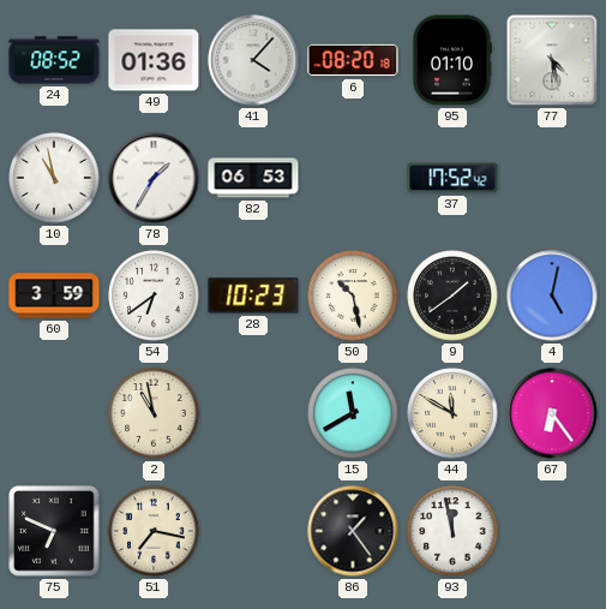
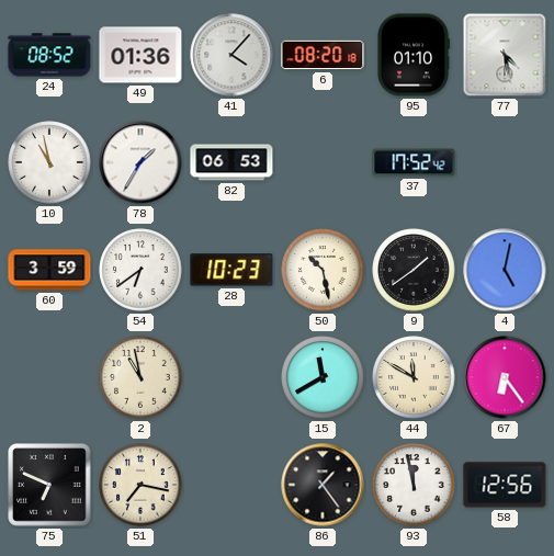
58: none -> 12:56 (505, 485)
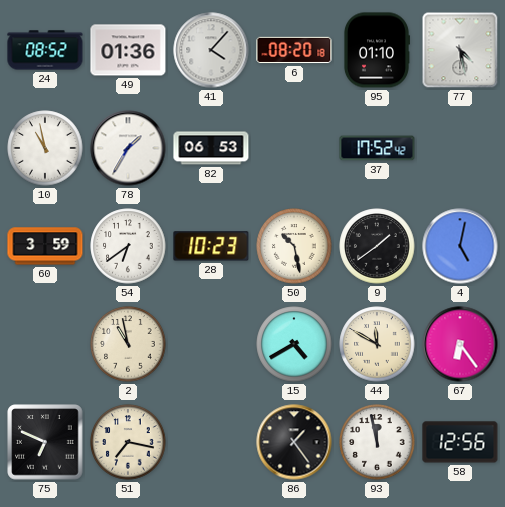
15: 11:40 -> 4:40 (294, 344)
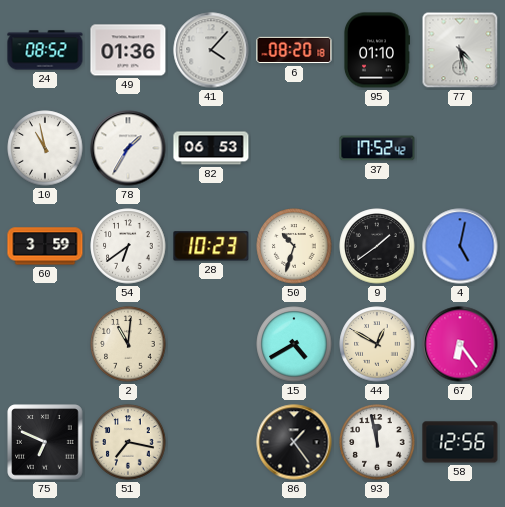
50: 10:28 -> 10:33 (294, 246)
2: 10:58 -> 11:01 (128, 344)
44: 11:50 -> 12:50 (377, 344)
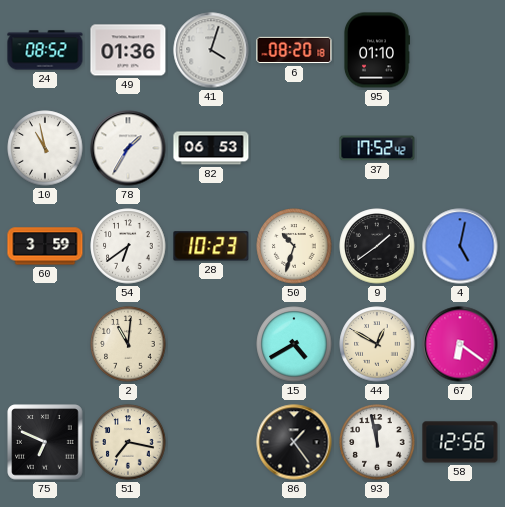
41: 4:07 -> 4:03 (211, 50)
77: 4:28 -> none (460, 50)
67: 6:24 -> 6:21 (460, 344)
